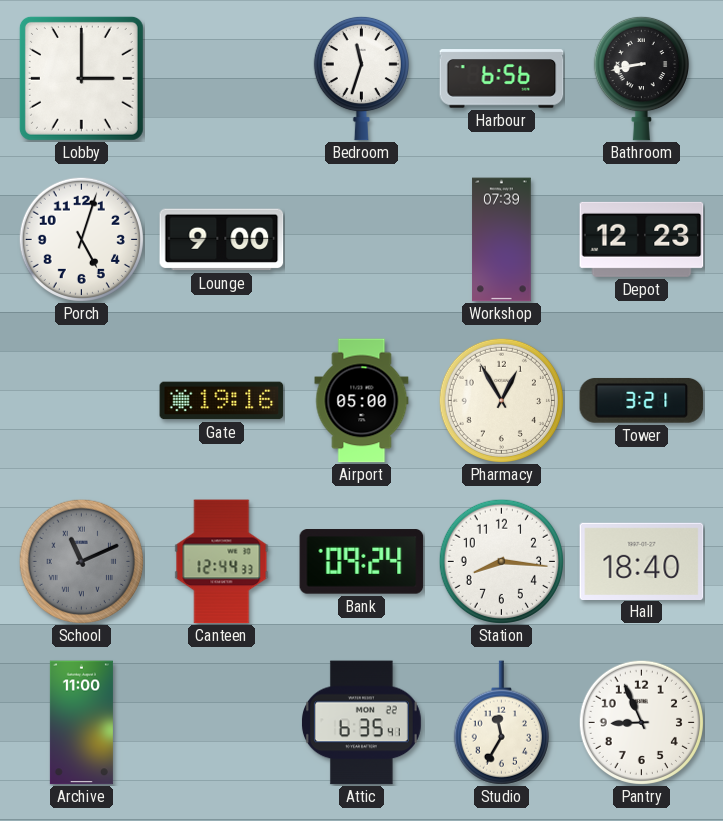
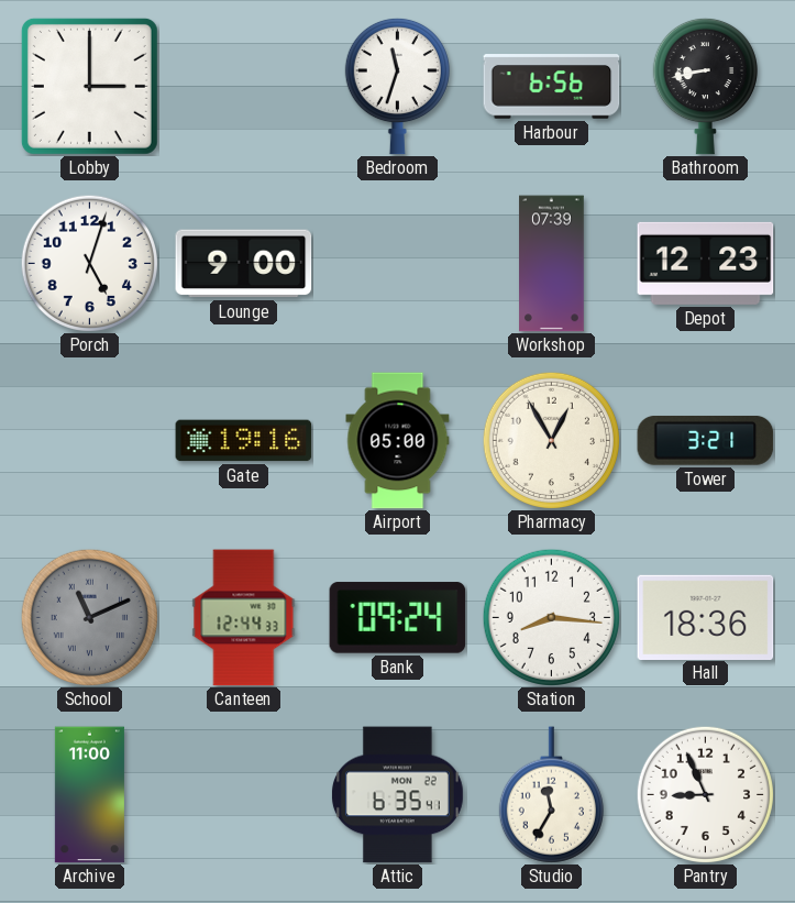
Hall: 18:40 -> 18:36 (706, 617)
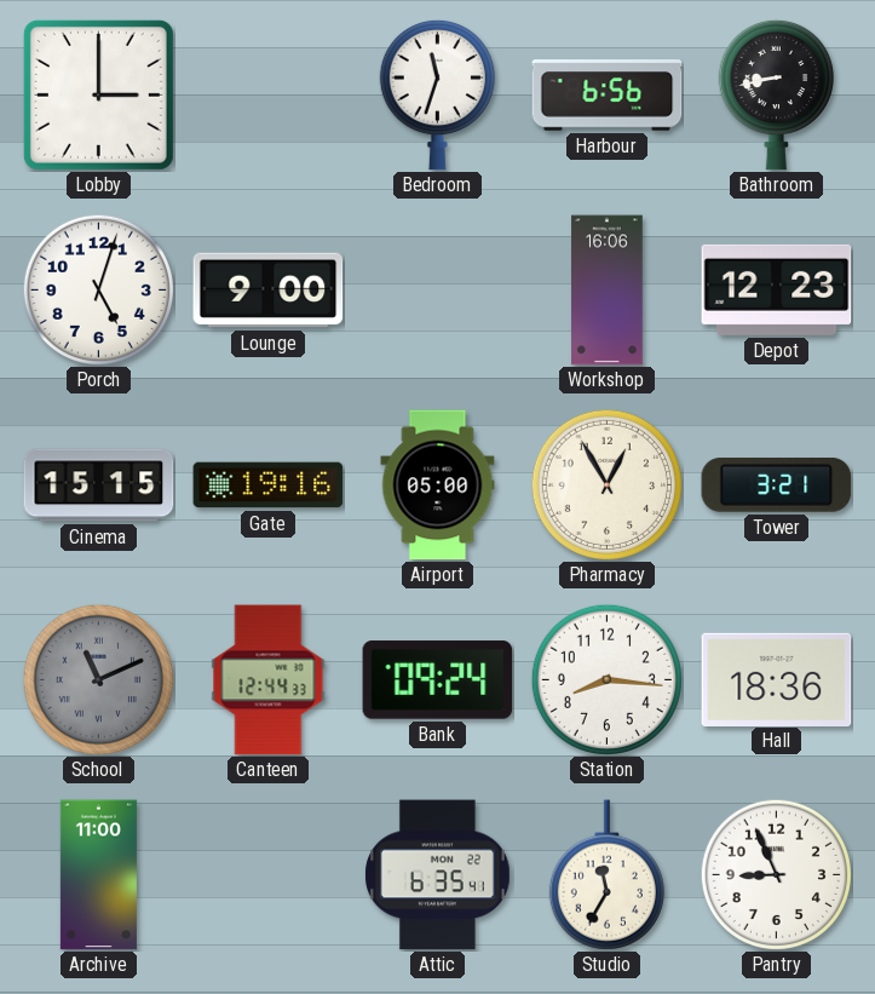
Workshop: 07:39 -> 16:06 (608, 291)
Cinema: none -> 15:15 (99, 485)
